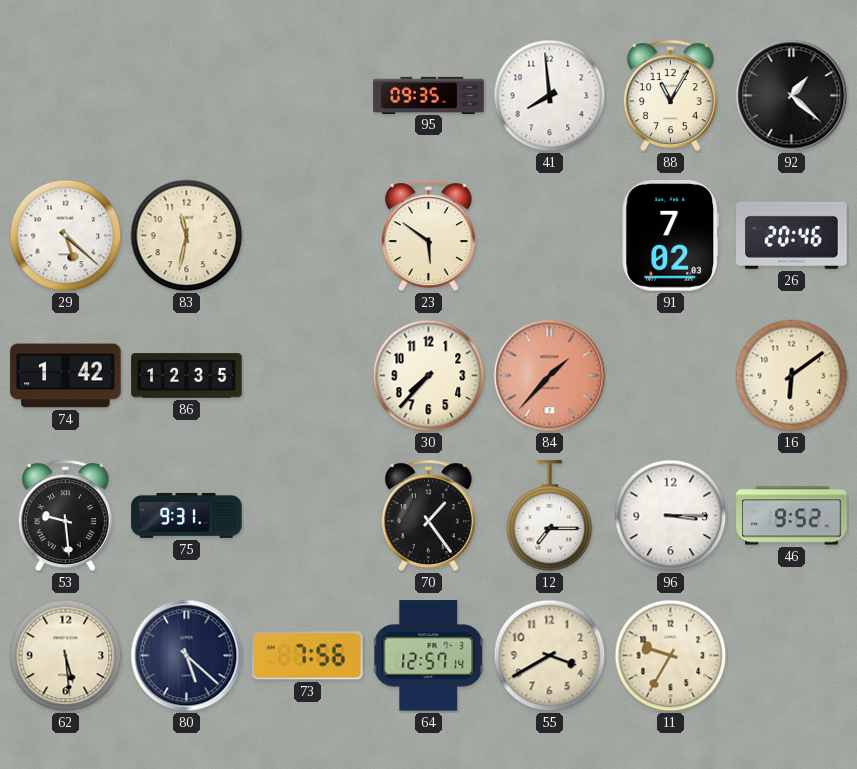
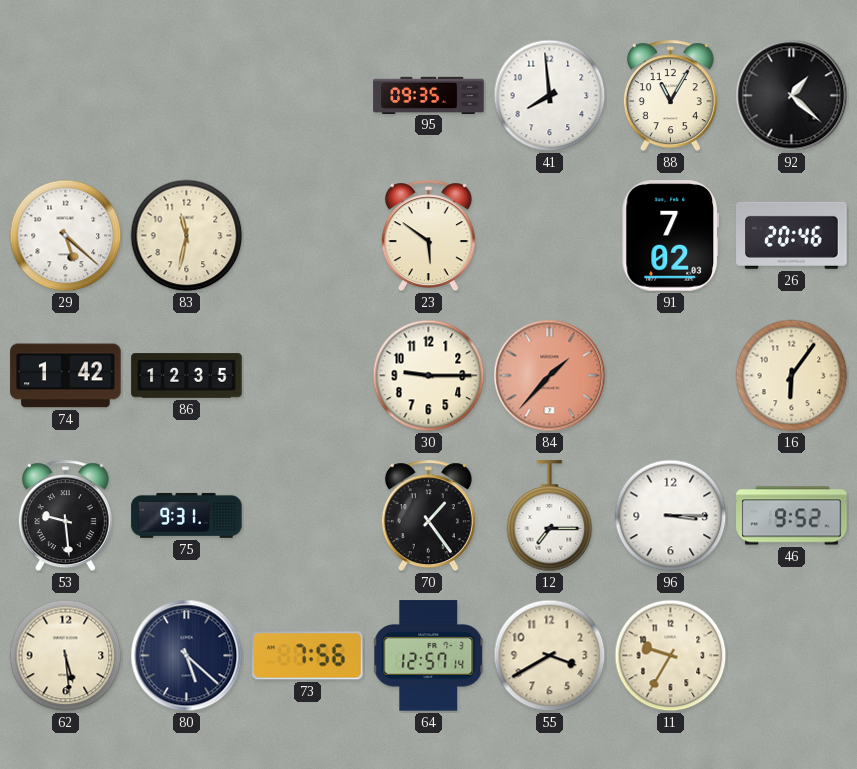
30: 7:37 -> 9:15 (429, 376)
16: 6:09 -> 6:06 (792, 376)
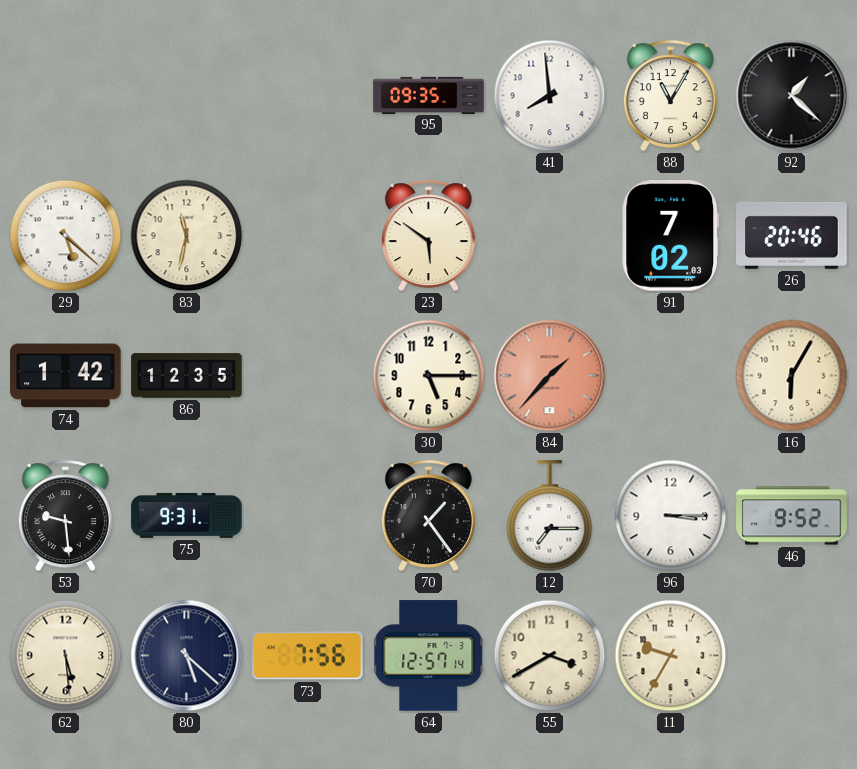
30: 9:15 -> 5:15 (429, 376)
16: 6:06 -> 6:05 (792, 376)
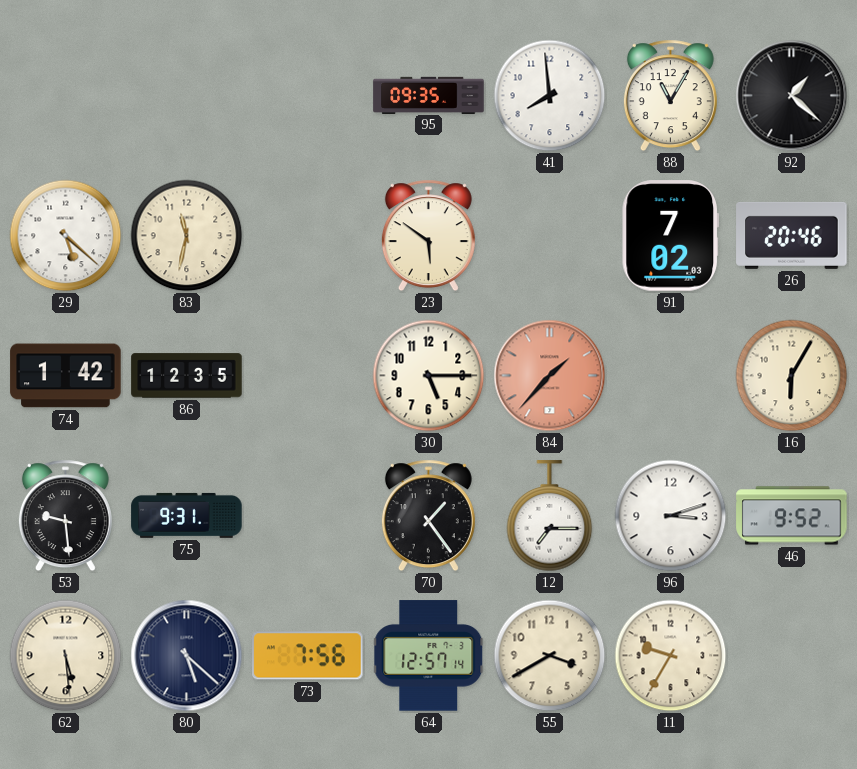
96: 3:15 -> 3:12 (671, 516)
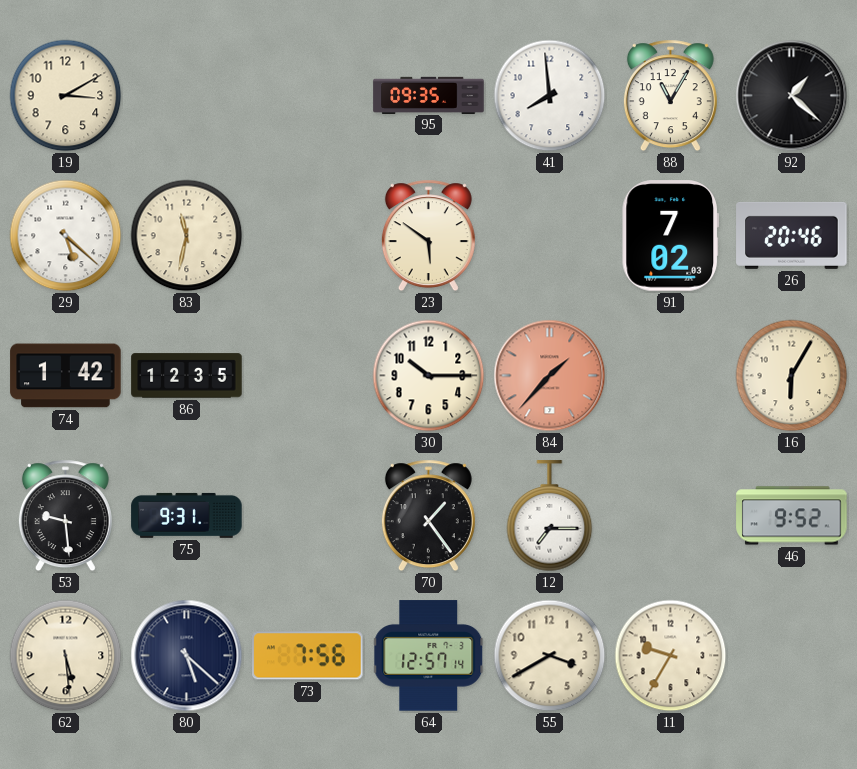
19: none -> 3:10 (66, 96)
30: 5:15 -> 10:15 (429, 376)
96: 3:12 -> none (671, 516)
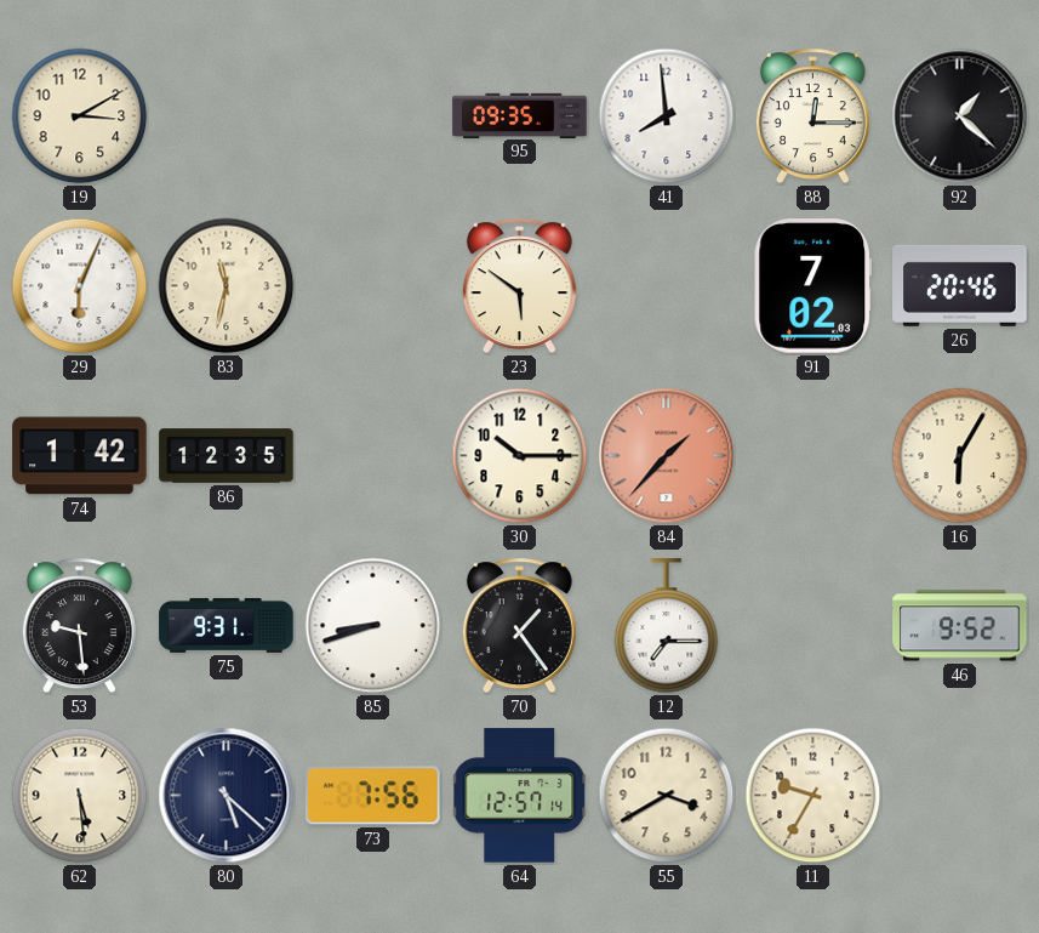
88: 11:05 -> 12:15 (812, 116)
29: 5:22 -> 6:04 (80, 286)
85: none -> 8:42 (373, 626)
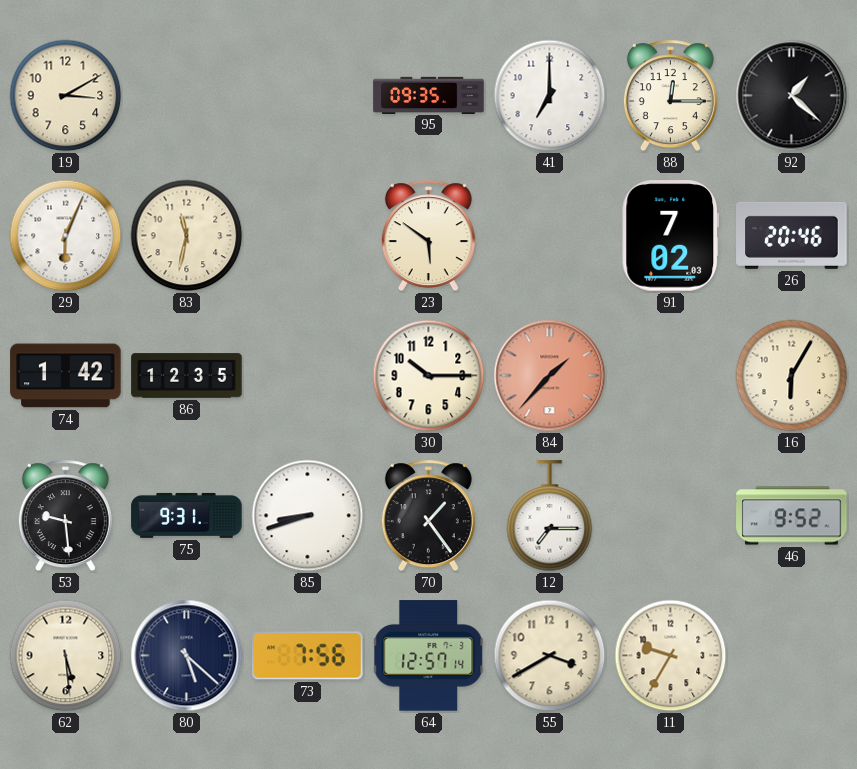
41: 7:59 -> 7:00 (550, 96)
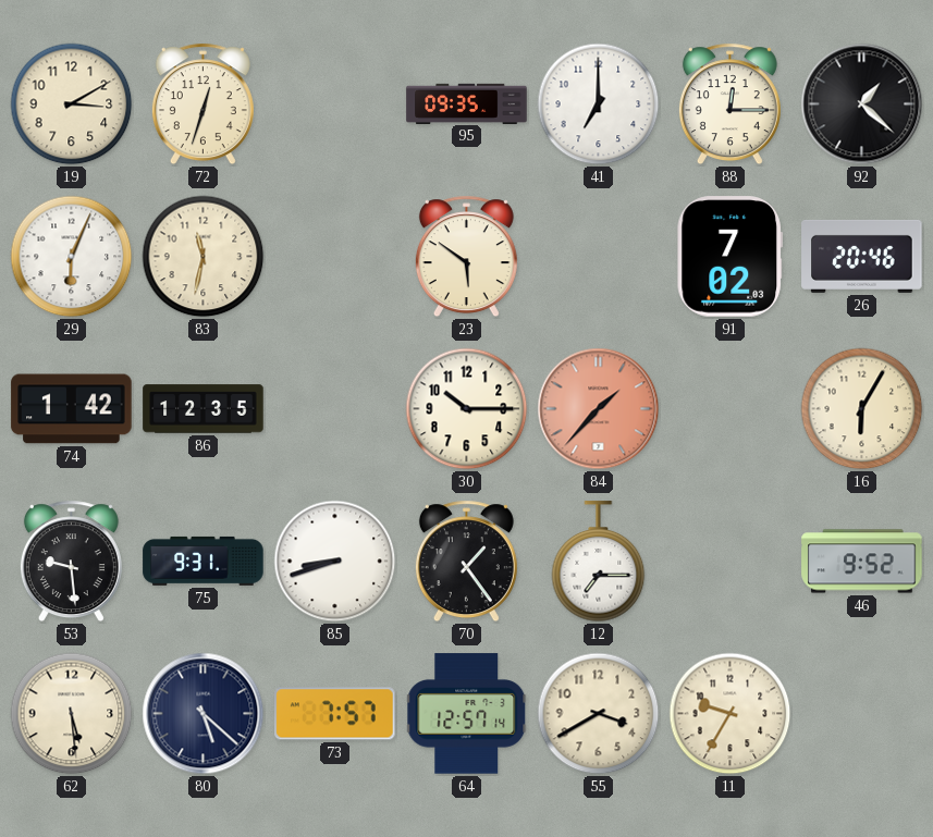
72: none -> 12:33 (202, 104)
73: 7:56 -> 7:57 (335, 714)
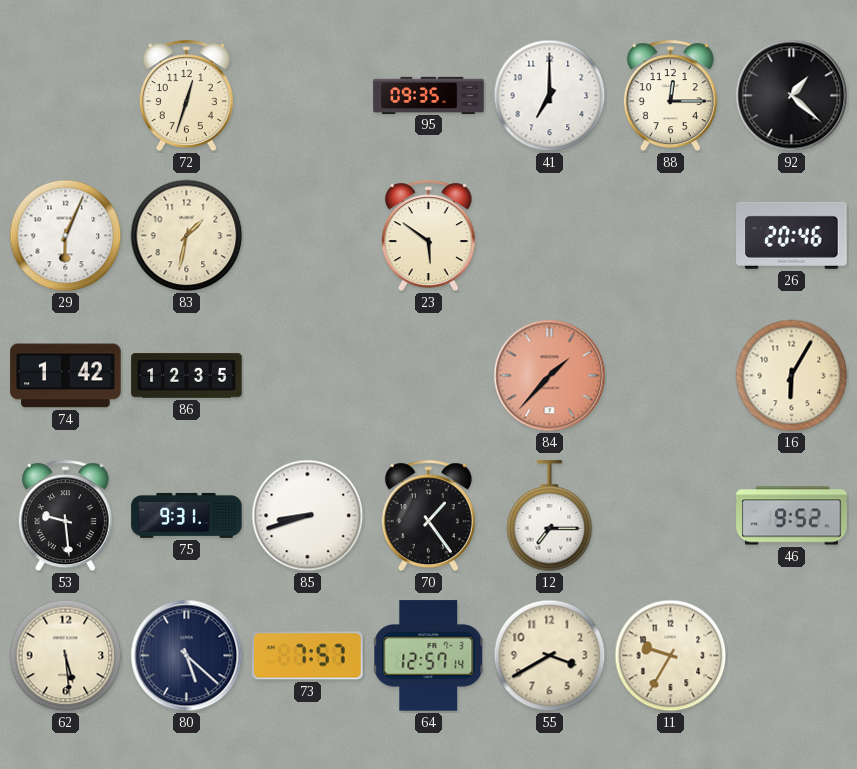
19: 3:10 -> none (72, 104)
83: 11:32 -> 1:32 (187, 236)
91: 7:02 -> none (729, 257)
30: 10:15 -> none (467, 409)
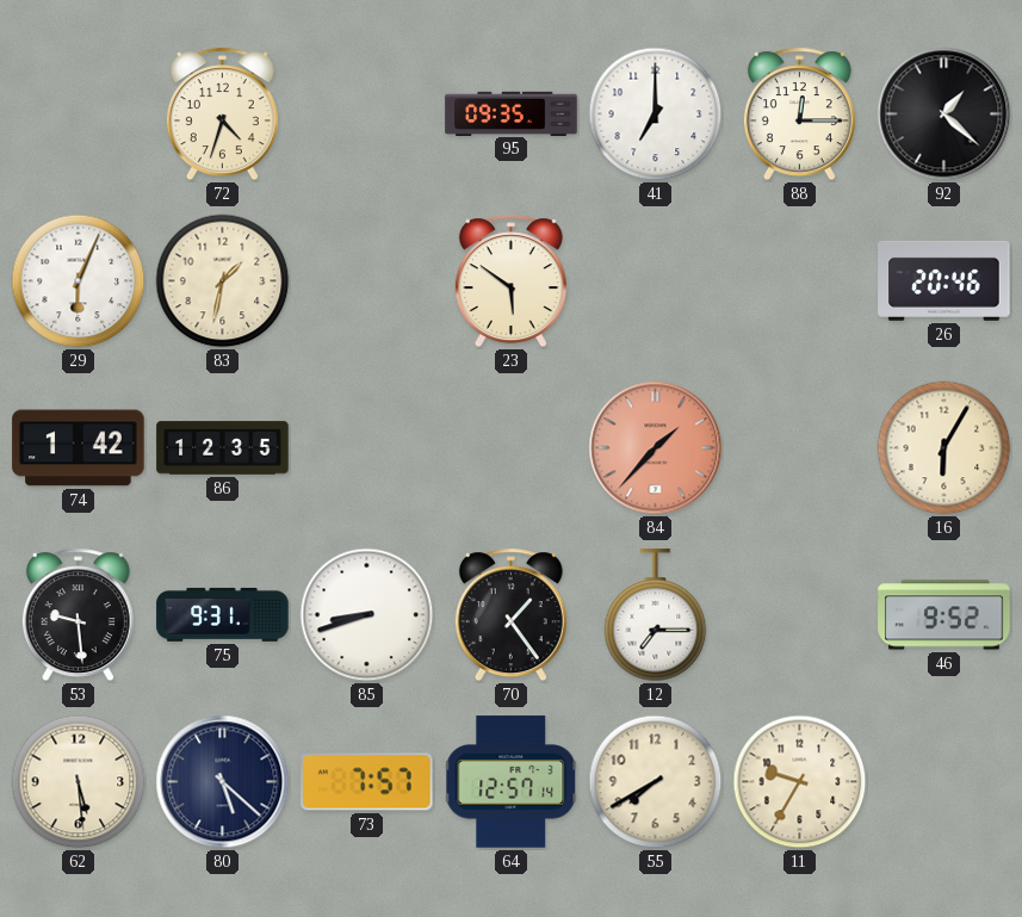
72: 12:33 -> 4:33 (222, 114)
55: 3:40 -> 7:40 (656, 782)
